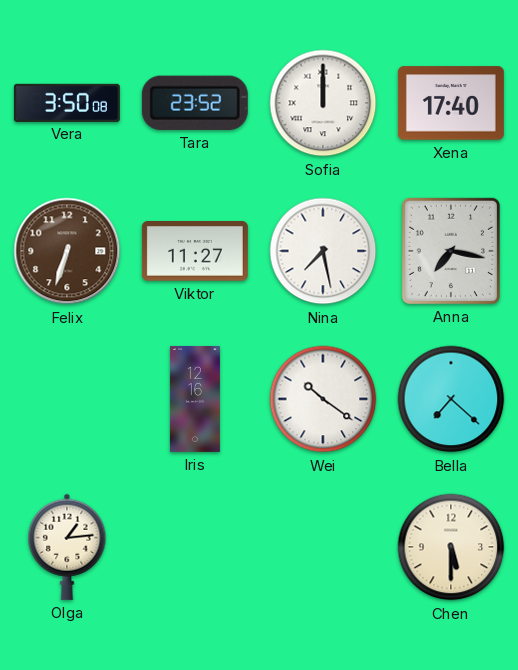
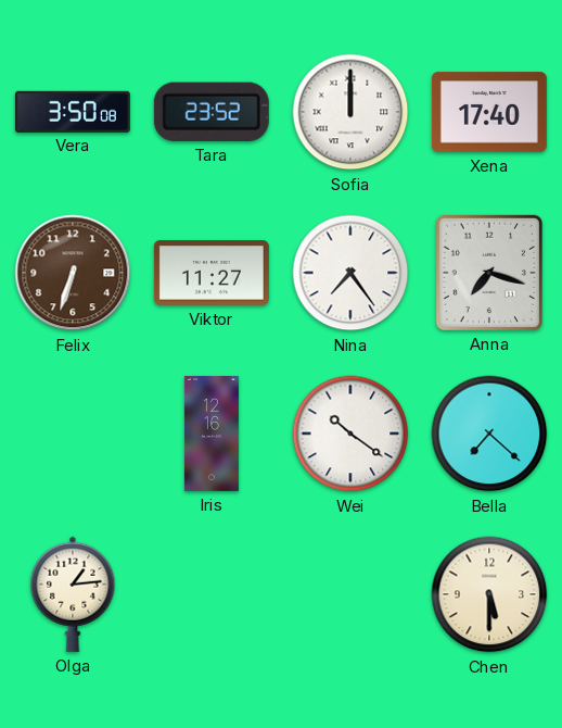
Nina: 7:28 -> 7:24 (350, 273)
Anna: 7:17 -> 7:18 (489, 273)
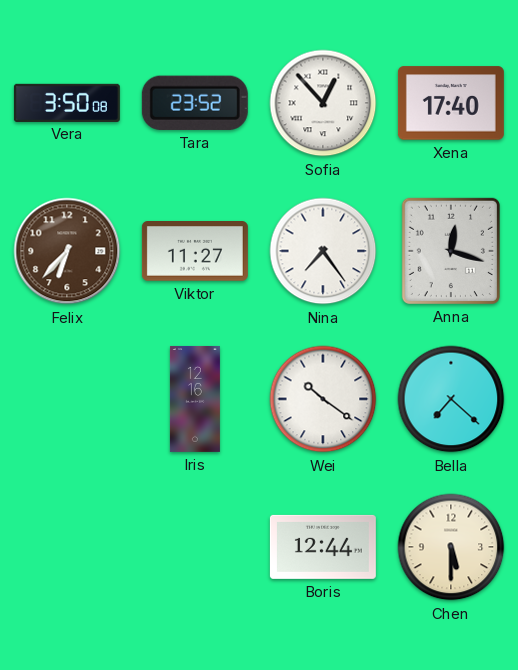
Sofia: 12:00 -> 12:53 (323, 103)
Felix: 6:33 -> 6:37 (67, 251)
Anna: 7:18 -> 12:18 (451, 251)
Olga: 1:14 -> none (73, 594)
Boris: none -> 12:44 (323, 547)
